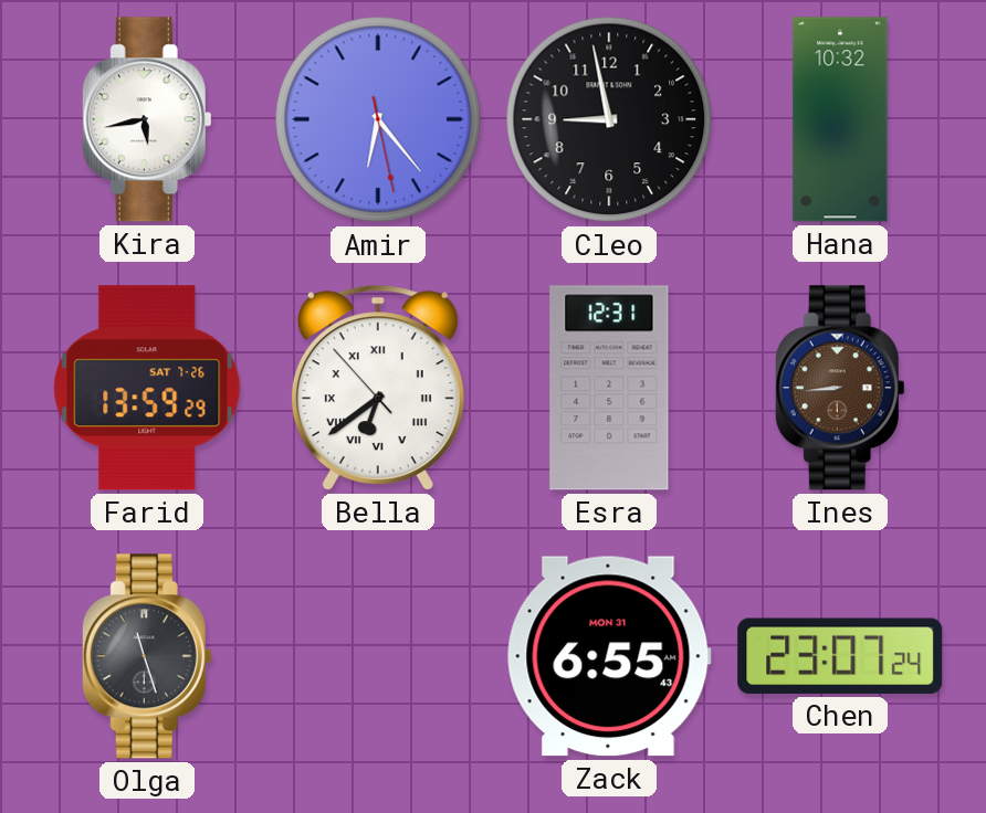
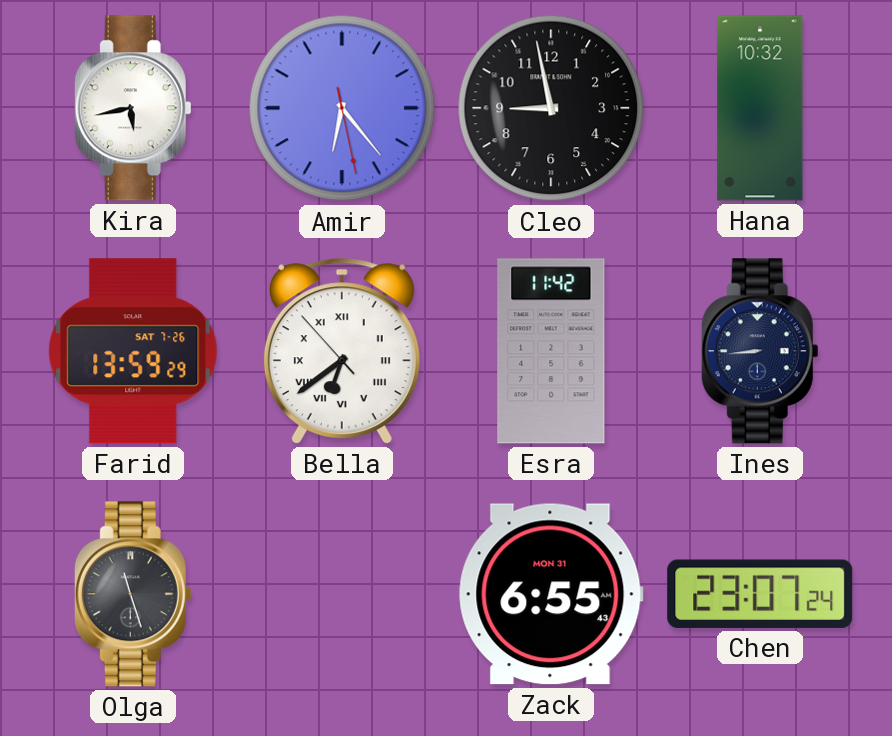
Esra: 12:31 -> 11:42 (551, 351)
Ines dial: brown -> navy (760, 351)
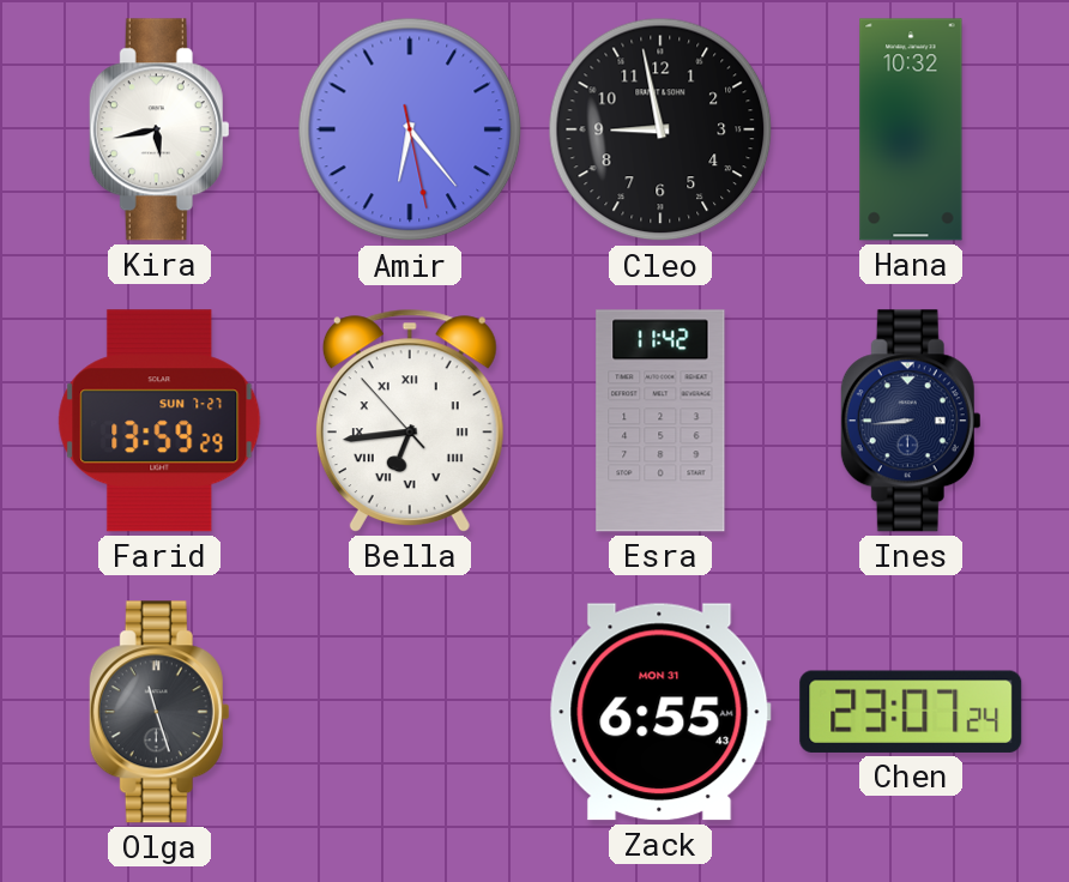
Farid date: SAT 7-26 -> SUN 7-27 (159, 421)
Bella: 6:38 -> 6:43 (410, 421)
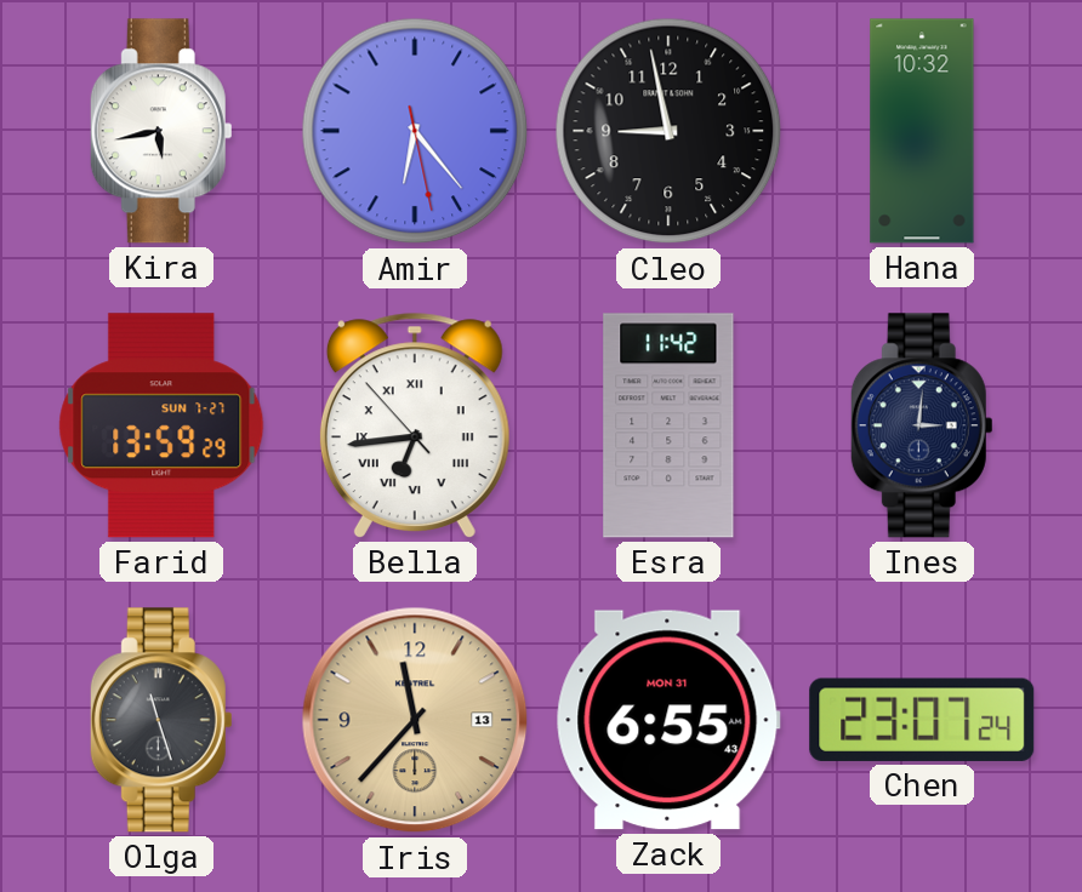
Ines: 8:44 -> 3:01 (922, 425)
Iris: none -> 11:37 (415, 720)
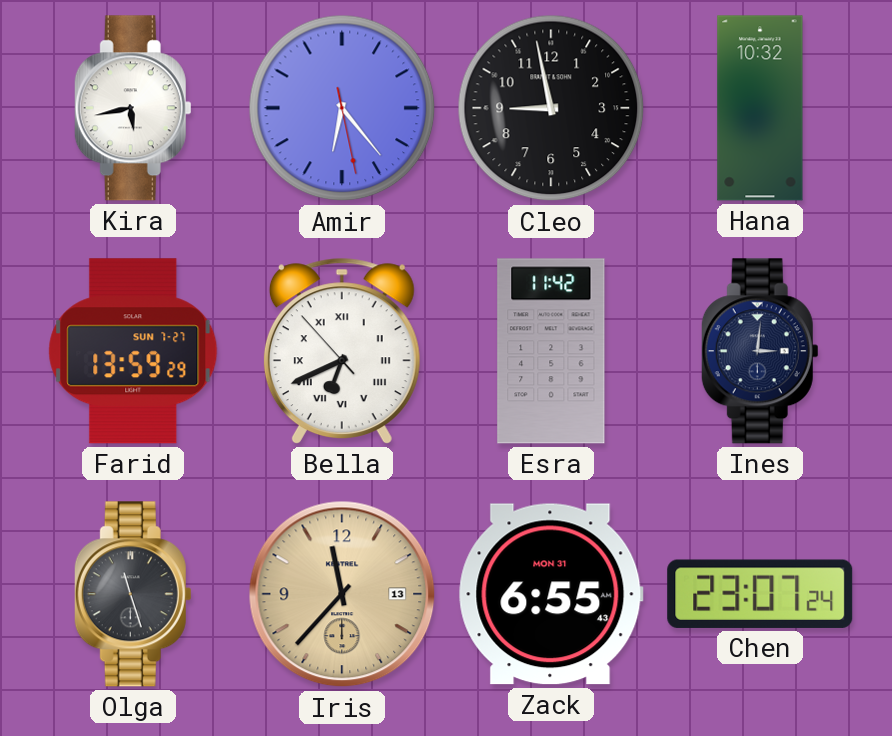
Bella: 6:43 -> 6:40 (342, 351)
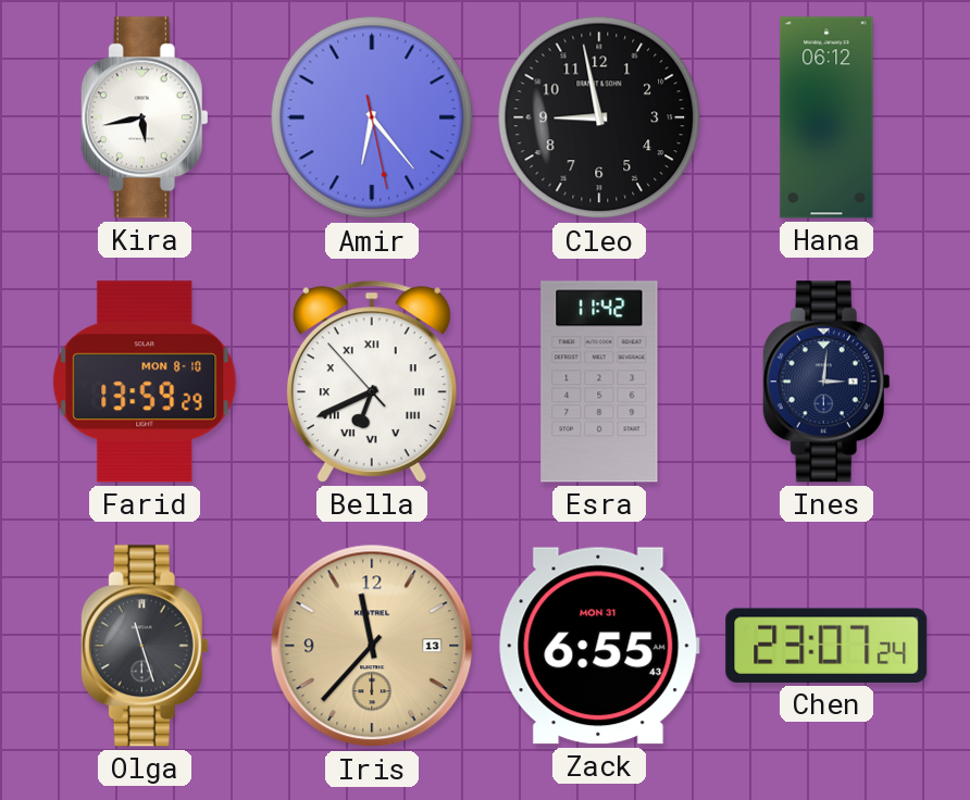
Hana: 10:32 -> 06:12 (826, 117)
Farid date: SUN 7-27 -> MON 8-10 (145, 382)
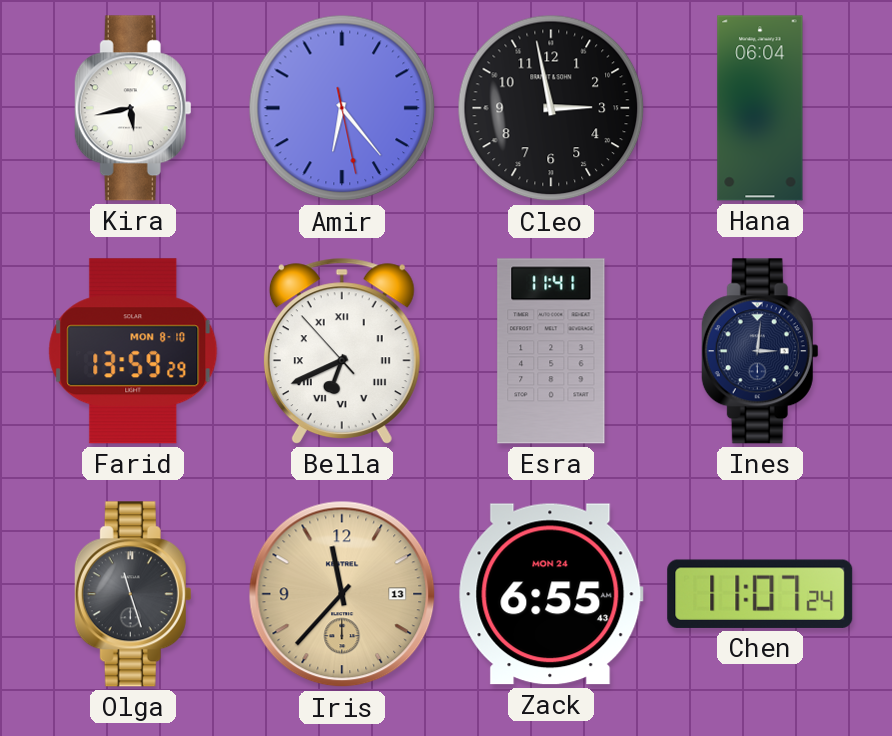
Cleo: 8:58 -> 2:58 (551, 108)
Hana: 06:12 -> 06:04 (760, 108)
Esra: 11:42 -> 11:41 (551, 351)
Zack date: MON 31 -> MON 24 (551, 594)
Chen: 23:07 -> 11:07 (760, 594)
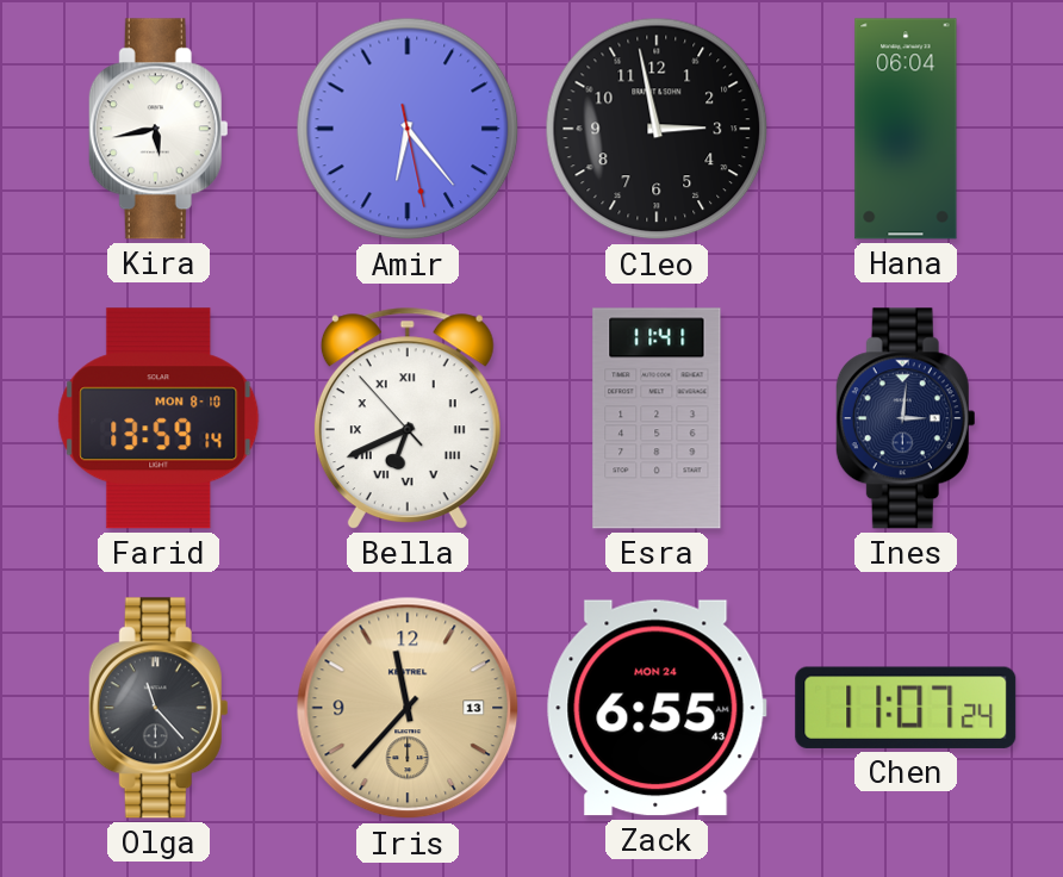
Farid: 13:59:29 -> 13:59:14 (158, 418)
Olga: 11:27 -> 11:23 (158, 708)
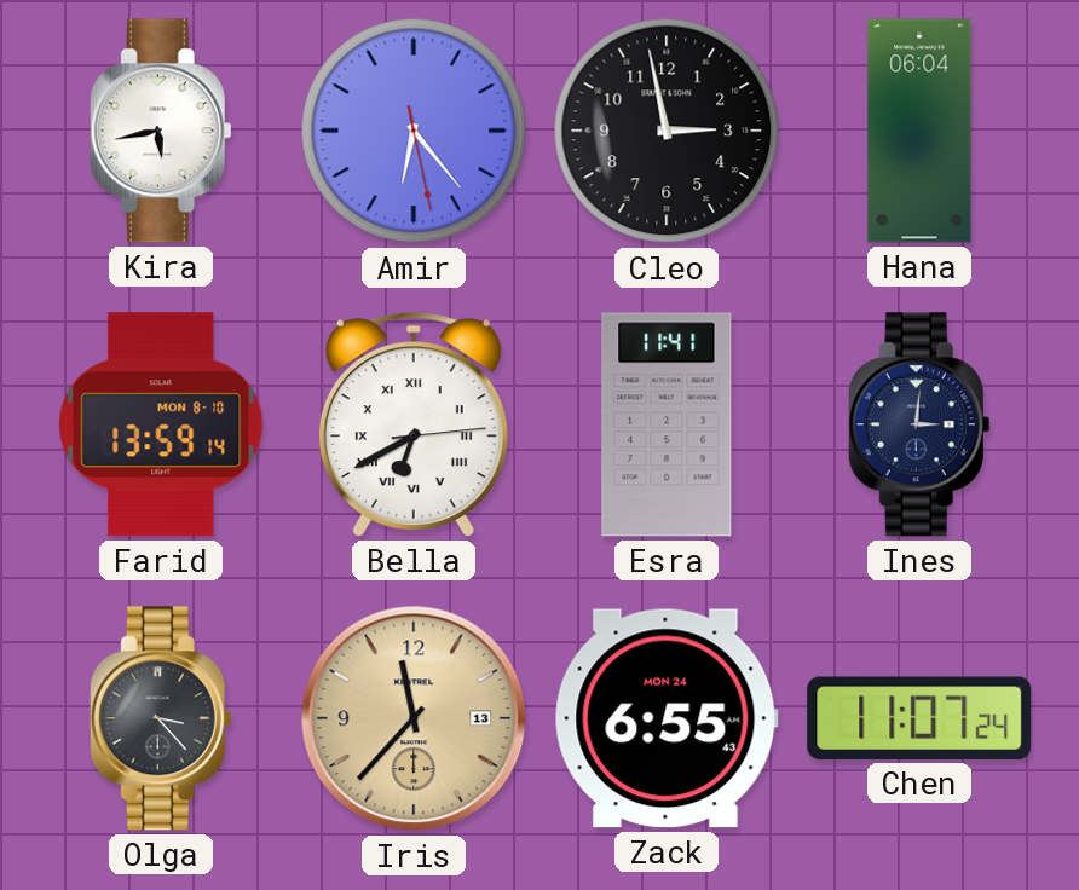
Bella: 6:40:53 -> 6:40:14 (414, 424)
Olga: 11:23 -> 3:23 (161, 718)
